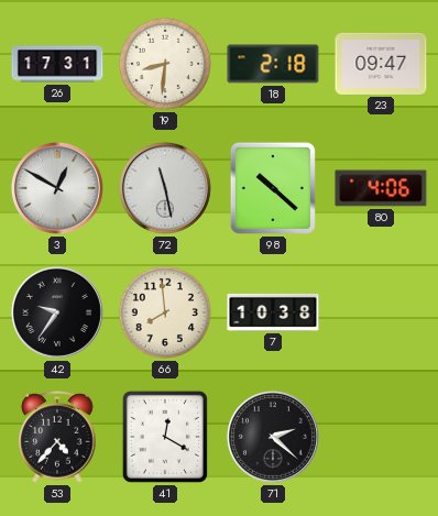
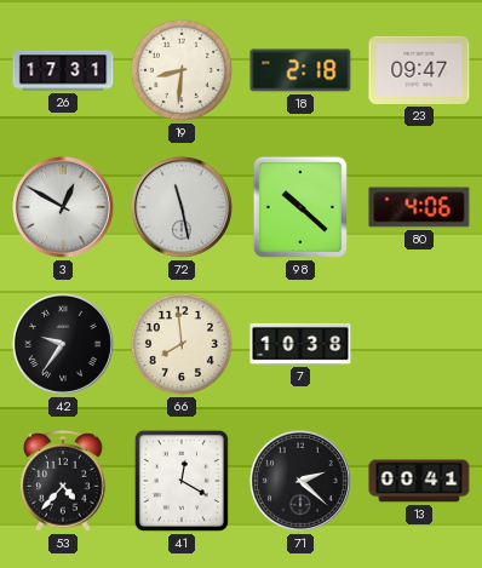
13: none -> 00:41 (419, 481)
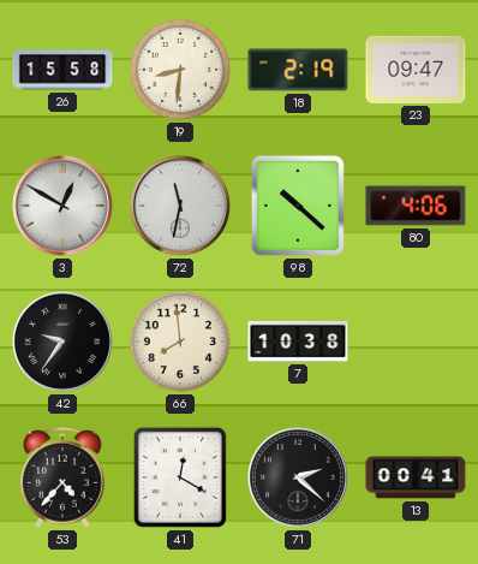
26: 17:31 -> 15:58 (62, 70)
18: 2:18 -> 2:19 (298, 70)
72: 11:28 -> 11:32 (180, 206)
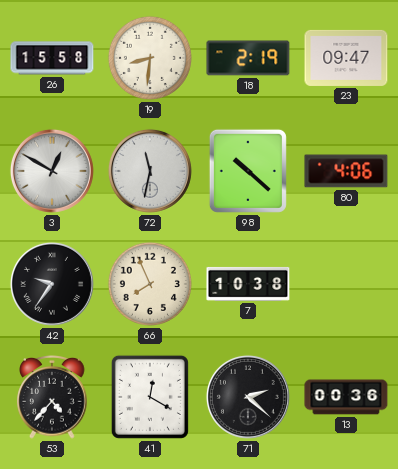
66: 7:59 -> 7:56 (150, 284)
13: 00:41 -> 00:36 (346, 397)
